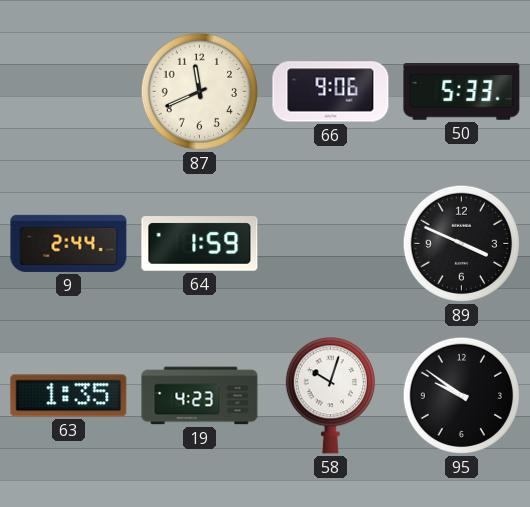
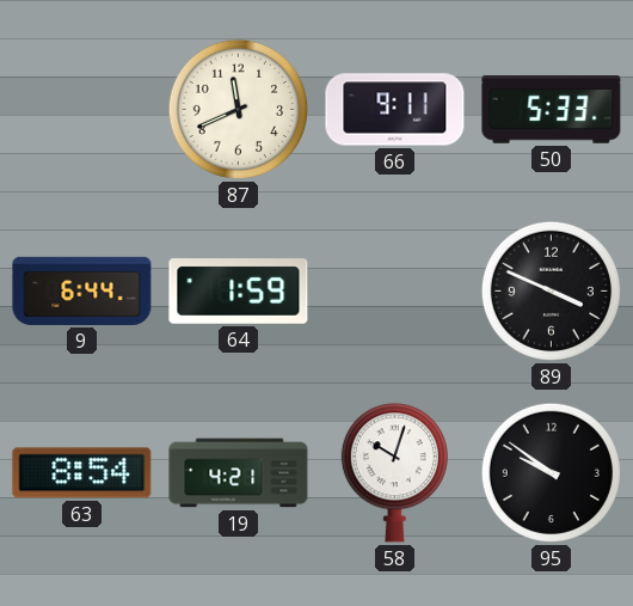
66: 9:06 -> 9:11 (395, 110)
9: 2:44 -> 6:44 (82, 290)
63: 1:35 -> 8:54 (82, 473)
19: 4:23 -> 4:21 (239, 473)
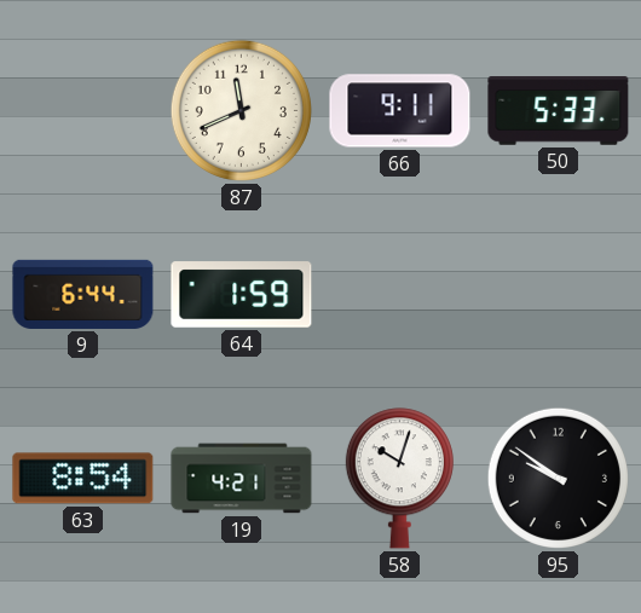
89: 3:49 -> none (551, 290)
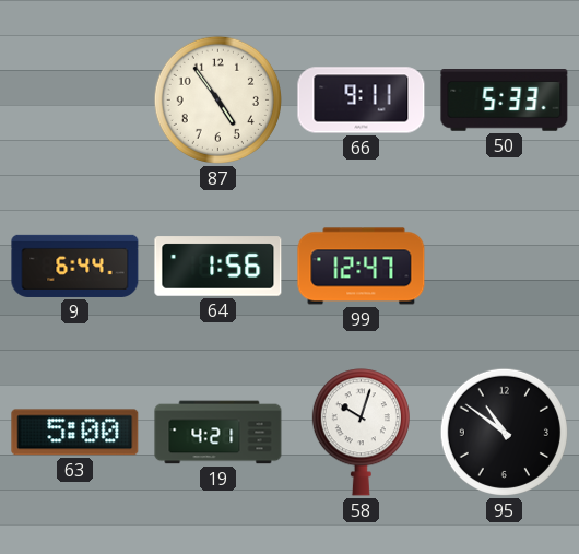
87: 11:41 -> 4:54 (217, 99)
64: 1:59 -> 1:56 (218, 267)
99: none -> 12:47 (362, 267)
63: 8:54 -> 5:00 (75, 433)
95: 9:51 -> 10:51 (504, 432)
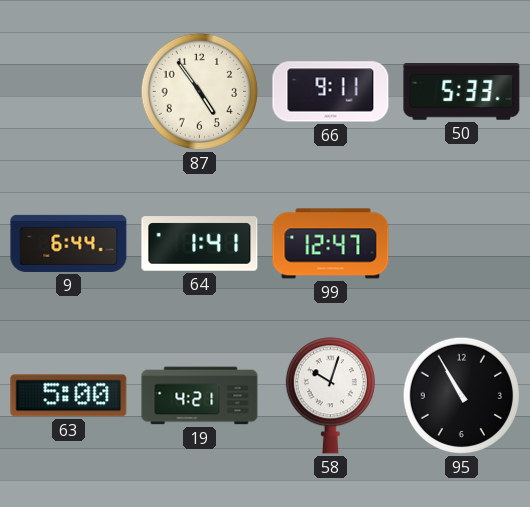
64: 1:56 -> 1:41 (200, 244)
95: 10:51 -> 10:55 (461, 395)
